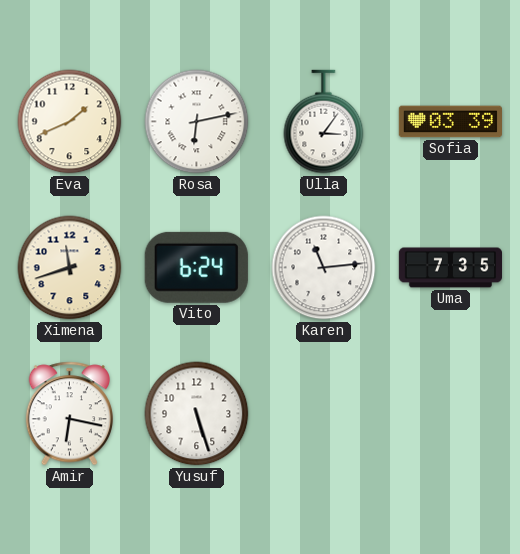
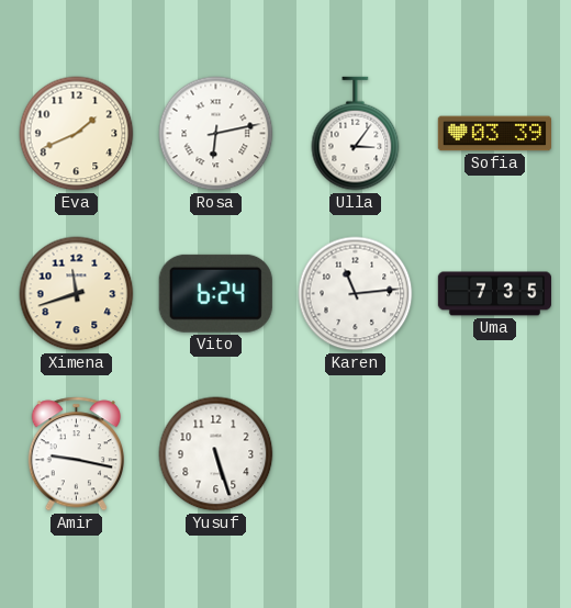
Amir: 6:17 -> 9:17 (76, 454)
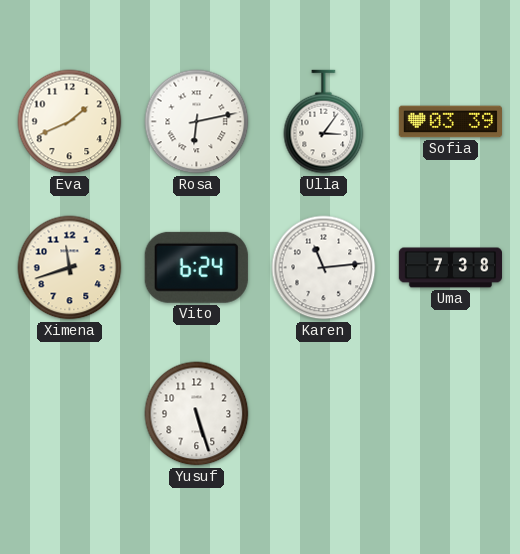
Uma: 7:35 -> 7:38 (450, 268)
Amir: 9:17 -> none (76, 454)
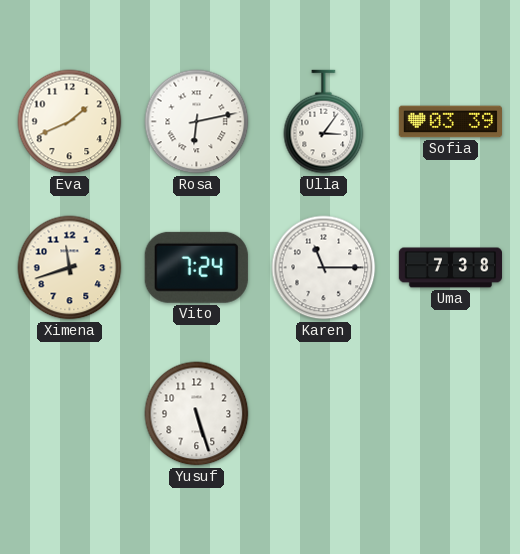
Vito: 6:24 -> 7:24 (196, 267)
Karen: 11:14 -> 11:15 (324, 268)
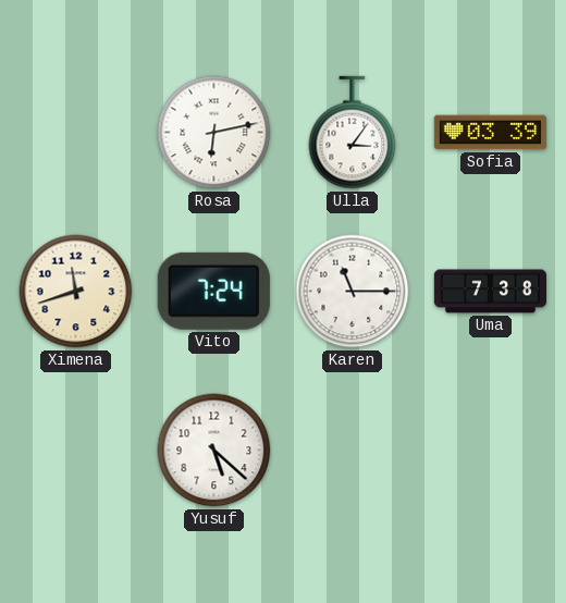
Eva: 1:41 -> none (70, 122)
Yusuf: 5:27 -> 5:22 (214, 451)
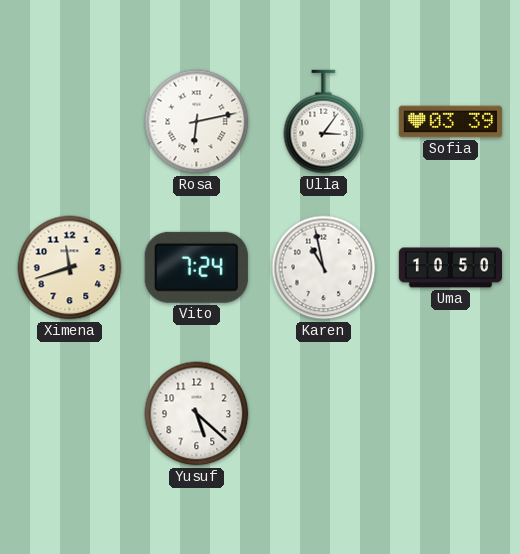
Karen: 11:15 -> 10:58 (324, 268)
Uma: 7:38 -> 10:50 (450, 268)
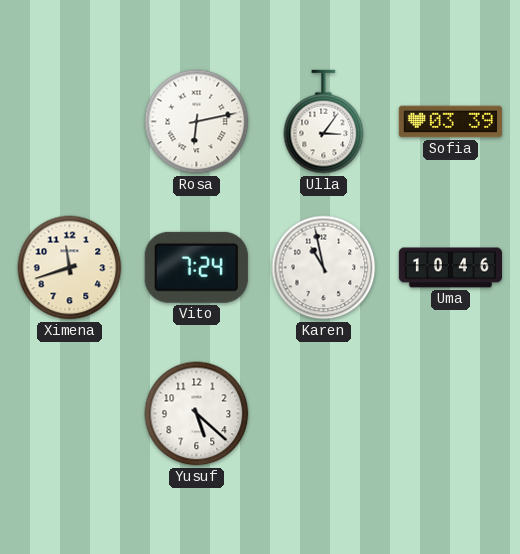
Uma: 10:50 -> 10:46 (450, 268)
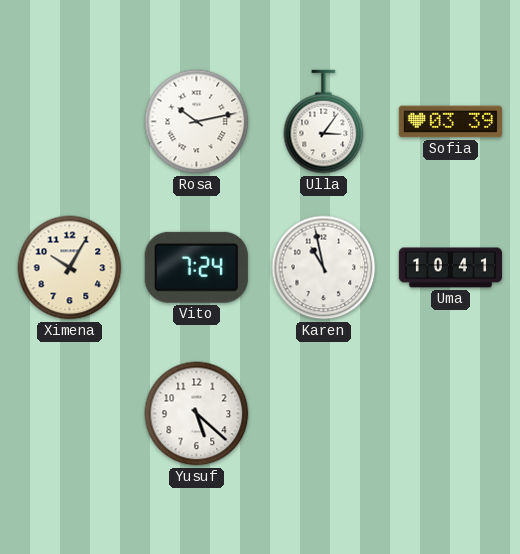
Rosa: 6:13 -> 10:13 (197, 122)
Ximena: 11:42 -> 10:05 (70, 268)
Uma: 10:46 -> 10:41 (450, 268)
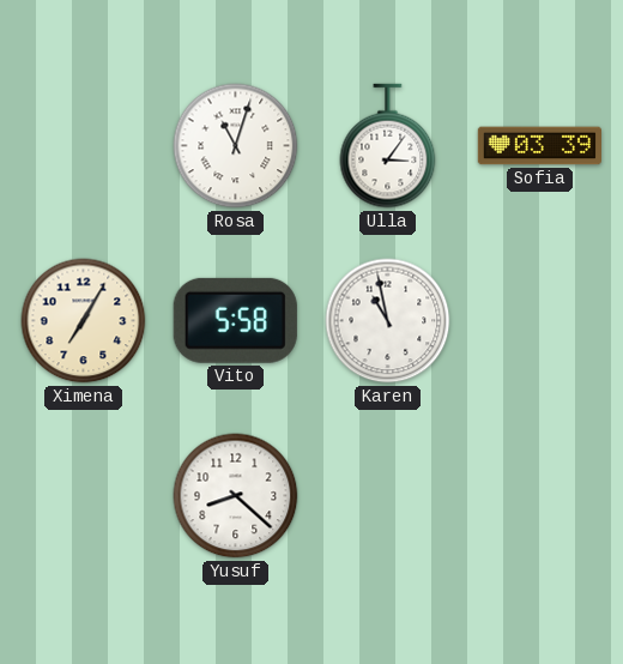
Rosa: 10:13 -> 11:03 (236, 146)
Ximena: 10:05 -> 7:05 (84, 321)
Vito: 7:24 -> 5:58 (235, 320)
Uma: 10:41 -> none (450, 268)
Yusuf: 5:22 -> 8:22 (236, 496)
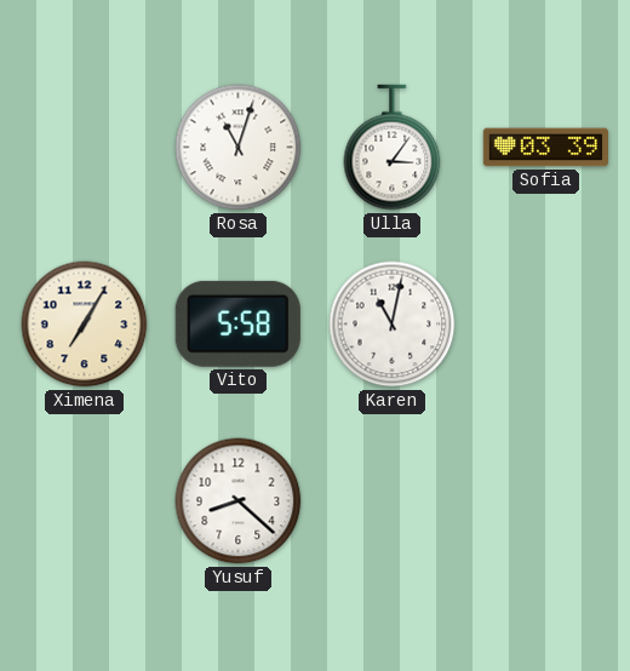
Karen: 10:58 -> 11:02 (393, 325)
